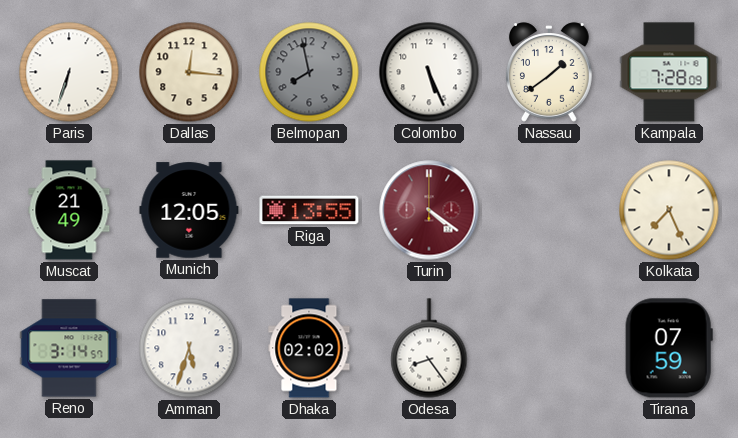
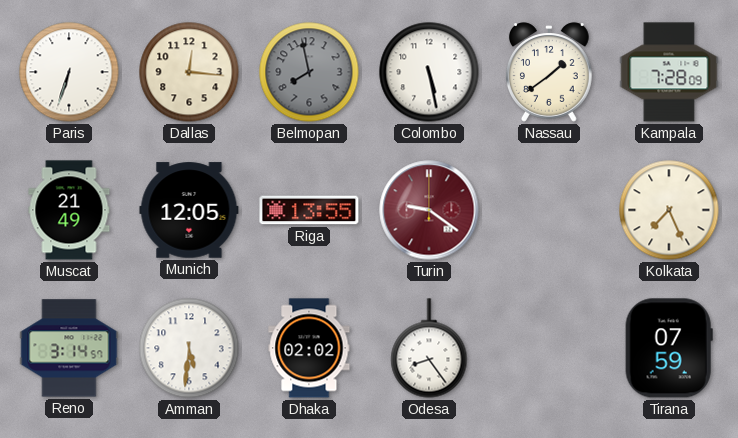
Colombo: 5:26 -> 5:28 (429, 72)
Turin: 4:21 -> 9:21 (429, 210)
Amman: 5:33 -> 5:31 (189, 348)
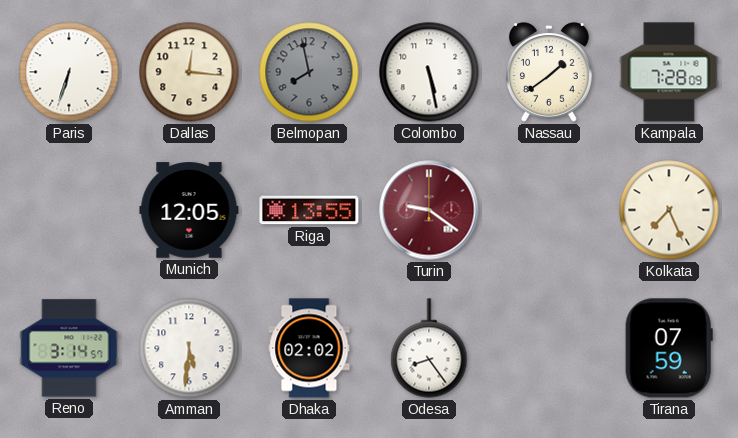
Muscat: 21:49 -> none (69, 210)
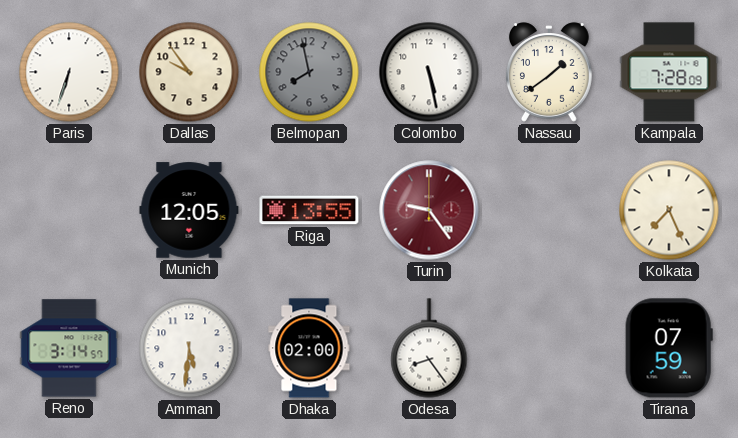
Dallas: 12:16 -> 9:54 (189, 72)
Turin: 9:21 -> 9:24 (429, 210)
Dhaka: 02:02 -> 02:00 (309, 348)
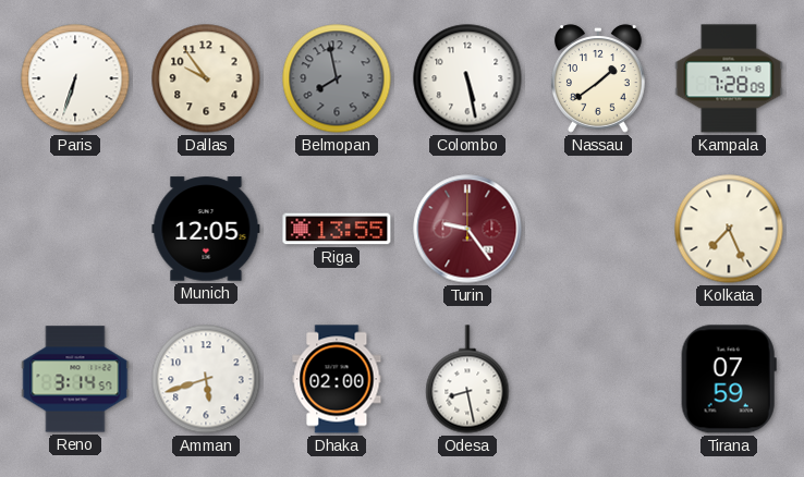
Amman: 5:31 -> 5:42 (206, 379)
Odesa: 8:24 -> 8:28 (467, 379)
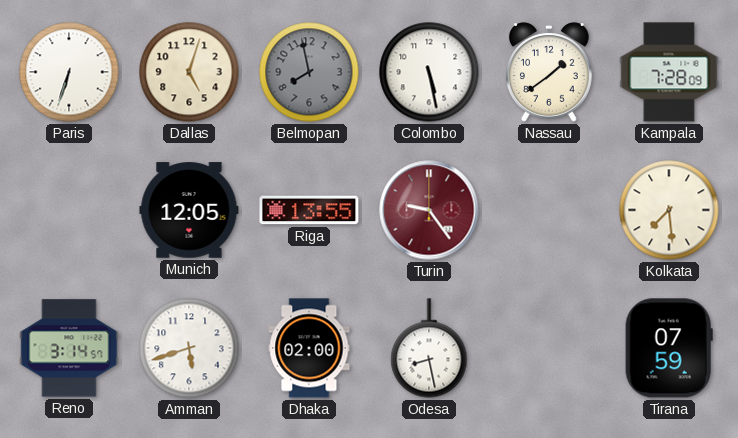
Dallas: 9:54 -> 5:03 (189, 72)
Kolkata: 7:26 -> 7:29 (669, 210)
